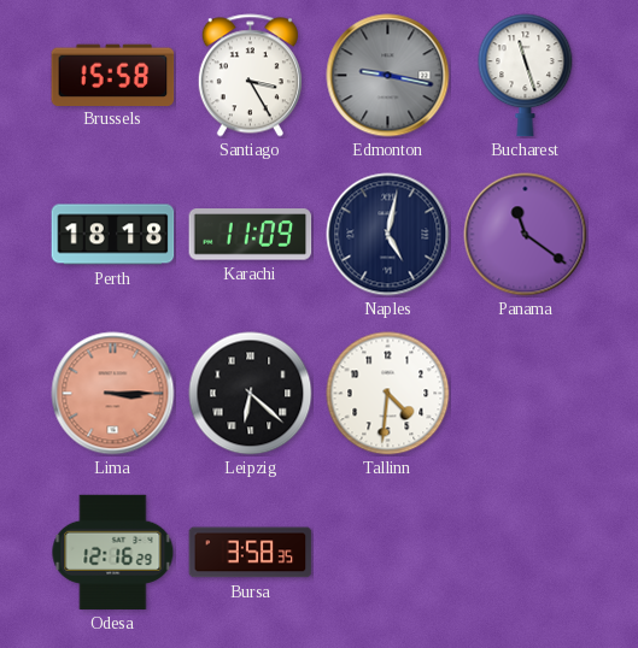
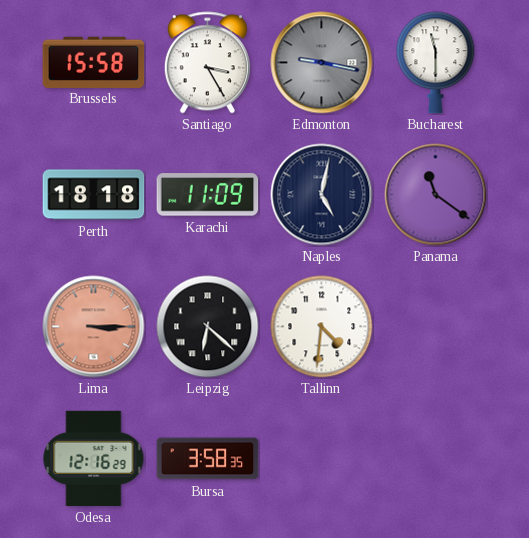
Bucharest: 11:27 -> 11:30 (436, 63)
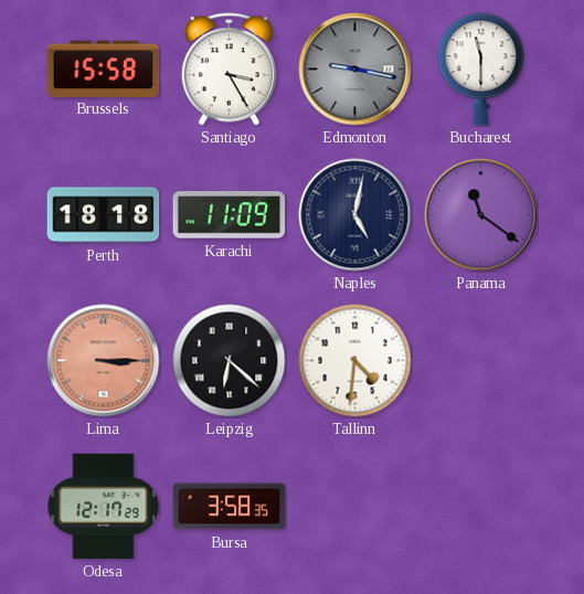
Odesa: 12:16 -> 12:17 (104, 506)
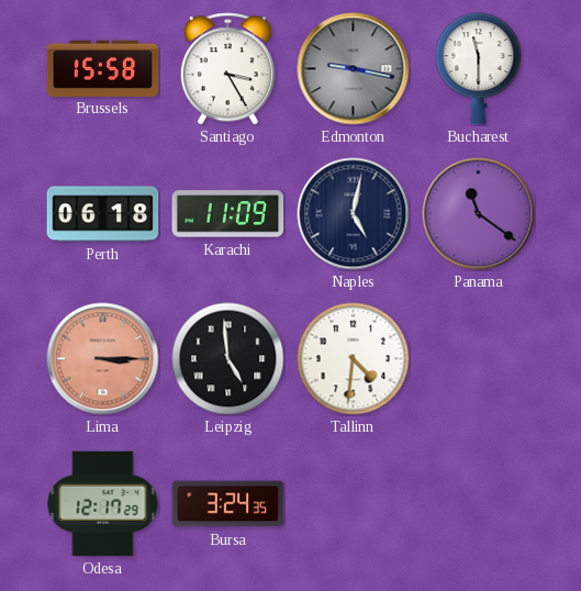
Perth: 18:18 -> 06:18 (103, 214)
Leipzig: 6:22 -> 4:59 (228, 359)
Bursa: 3:58 -> 3:24 (228, 504)
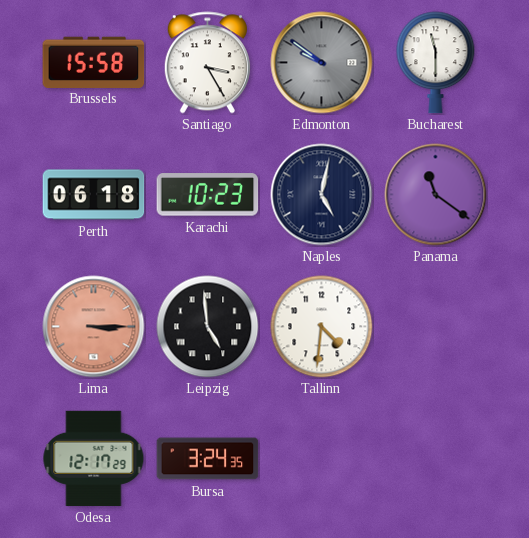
Edmonton: 9:17 -> 9:51 (322, 63)
Karachi: 11:09 -> 10:23 (208, 195)
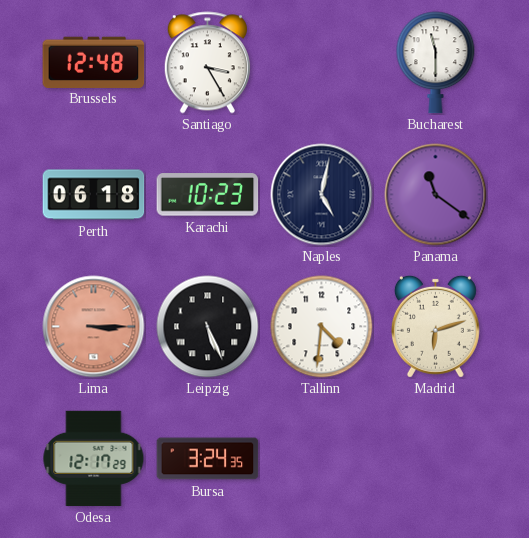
Brussels: 15:58 -> 12:48 (94, 62)
Edmonton: 9:51 -> none (322, 63)
Leipzig: 4:59 -> 5:26 (208, 327)
Madrid: none -> 6:12 (435, 326)
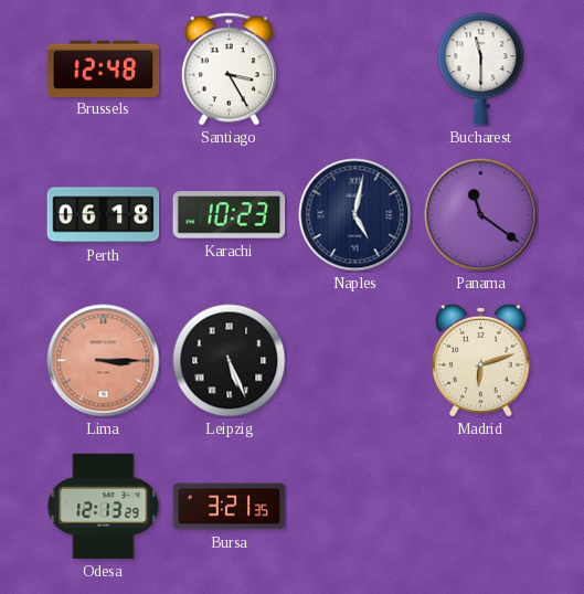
Tallinn: 4:31 -> none (322, 327)
Odesa: 12:17 -> 12:13 (104, 506)
Bursa: 3:24 -> 3:21 (230, 507)
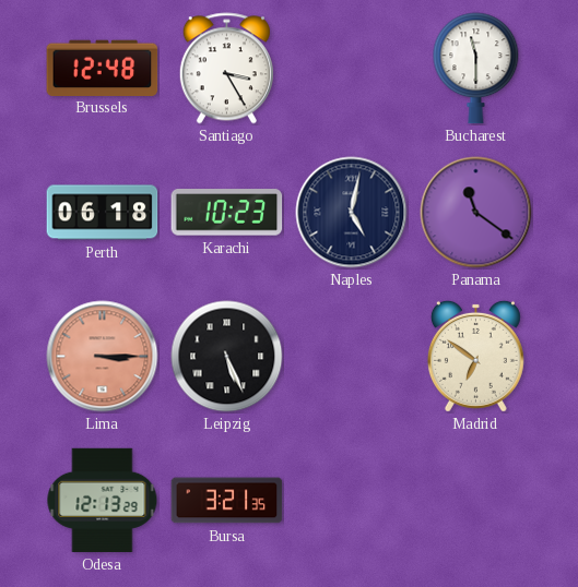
Madrid: 6:12 -> 6:51 (475, 356)
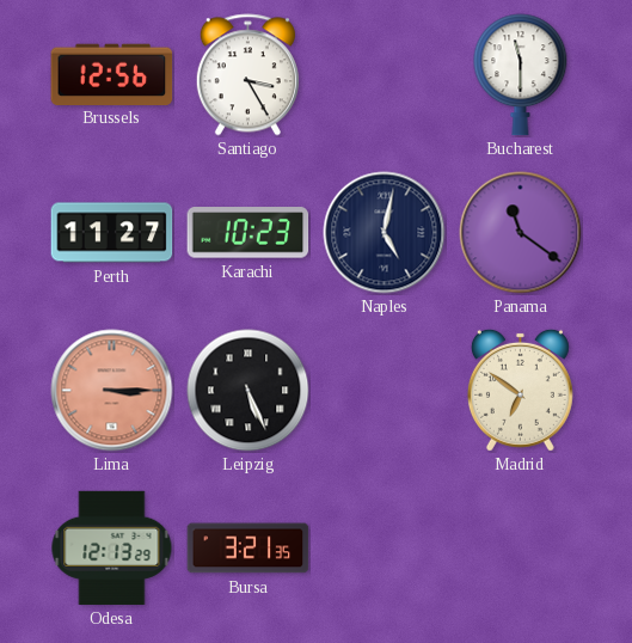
Brussels: 12:48 -> 12:56 (112, 74)
Perth: 06:18 -> 11:27 (112, 233)
